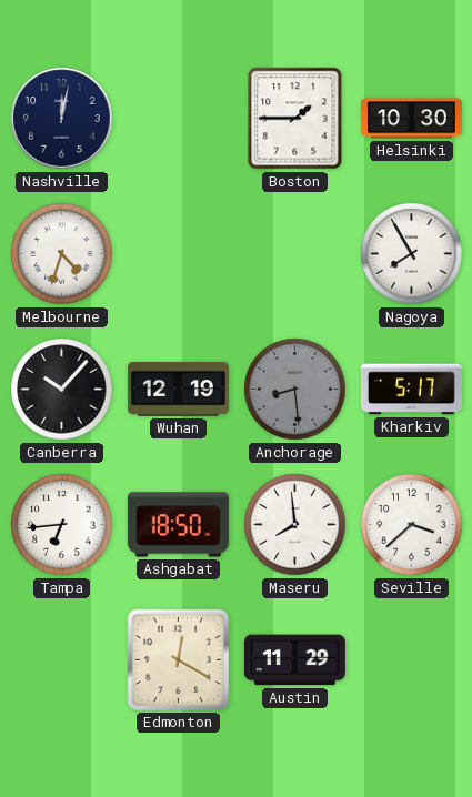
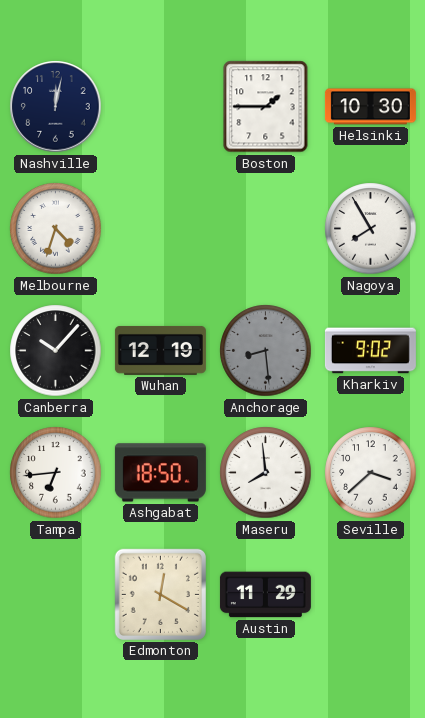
Kharkiv: 5:17 -> 9:02 (370, 351)
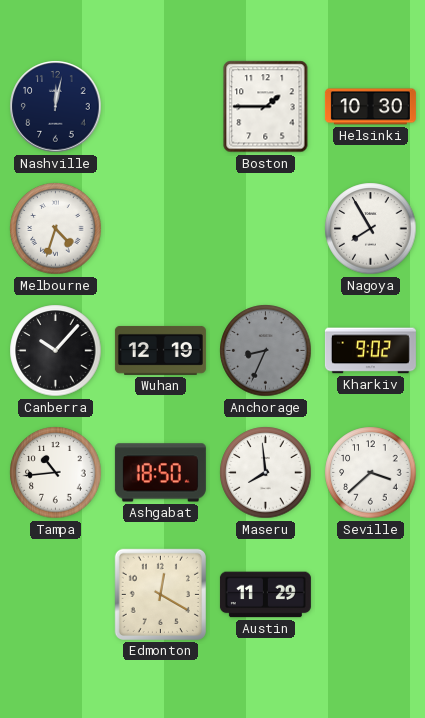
Anchorage: 8:29 -> 8:34 (266, 351)
Tampa: 6:44 -> 10:44 (56, 473)
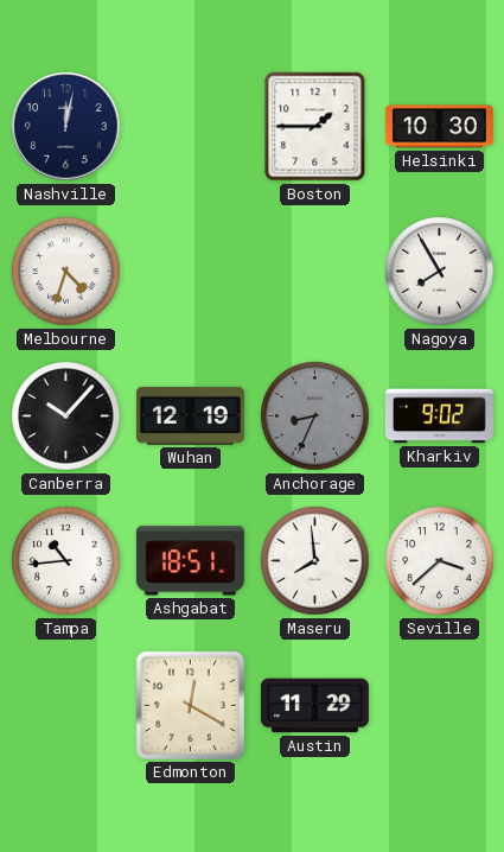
Ashgabat: 18:50 -> 18:51 (190, 561)
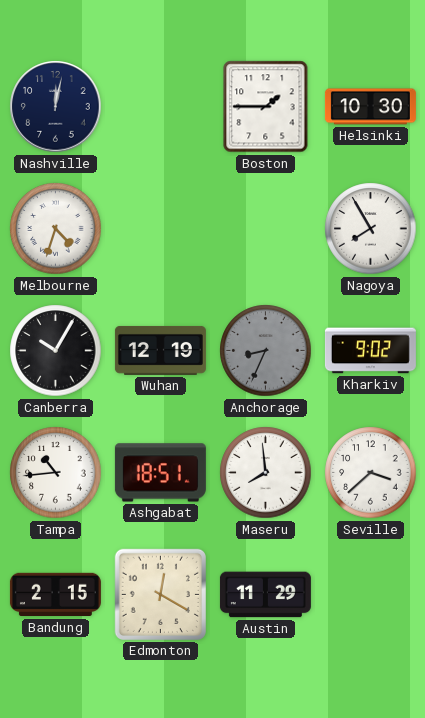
Canberra: 10:07 -> 10:05 (56, 351)
Bandung: none -> 2:15 (55, 595)
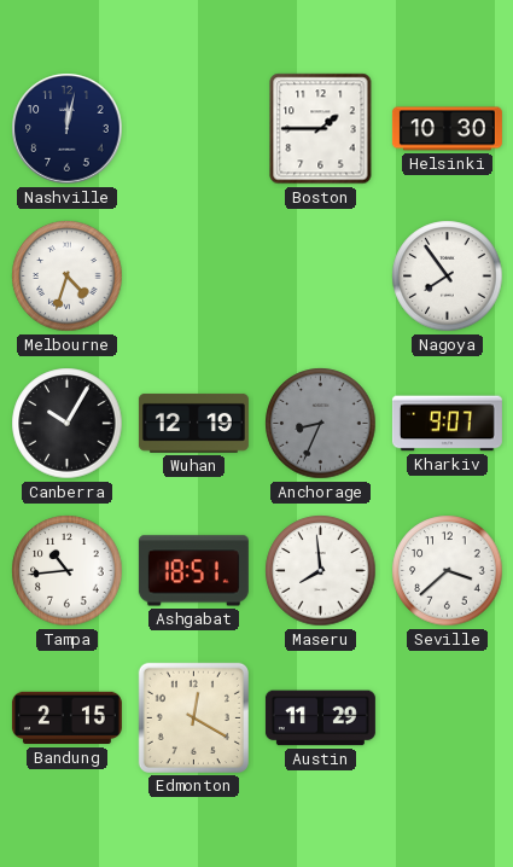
Nagoya: 7:55 -> 7:54 (448, 277)
Kharkiv: 9:02 -> 9:07 (447, 424)
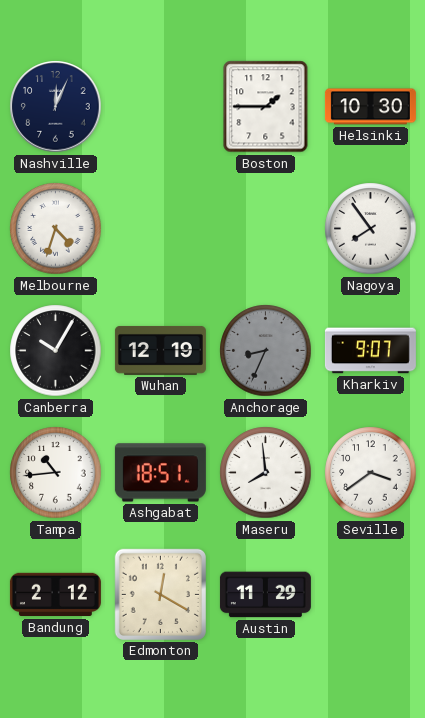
Nashville: 12:02 -> 12:04 (56, 107)
Seville: 3:38 -> 3:39 (371, 473)
Bandung: 2:15 -> 2:12 (55, 595)
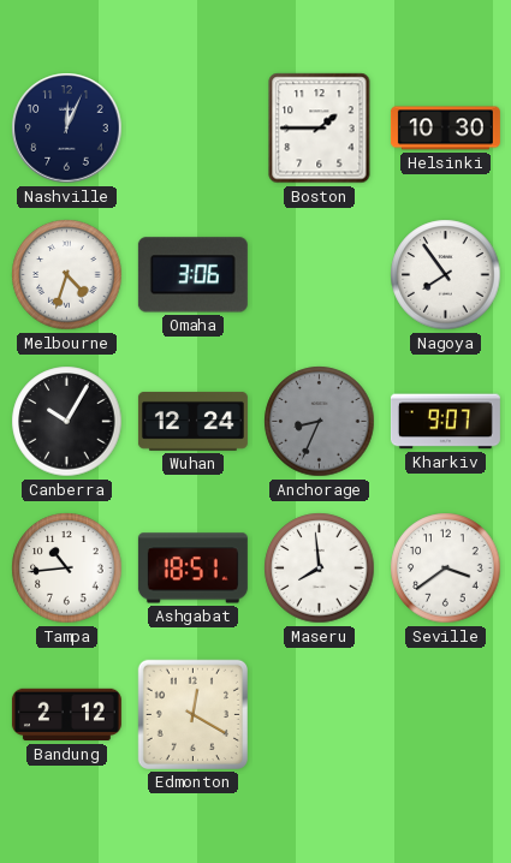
Omaha: none -> 3:06 (192, 275)
Wuhan: 12:19 -> 12:24 (192, 421)
Austin: 11:29 -> none (265, 595)
